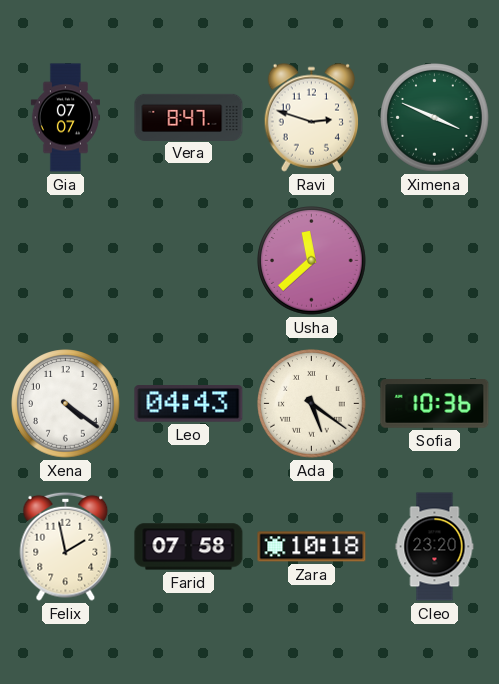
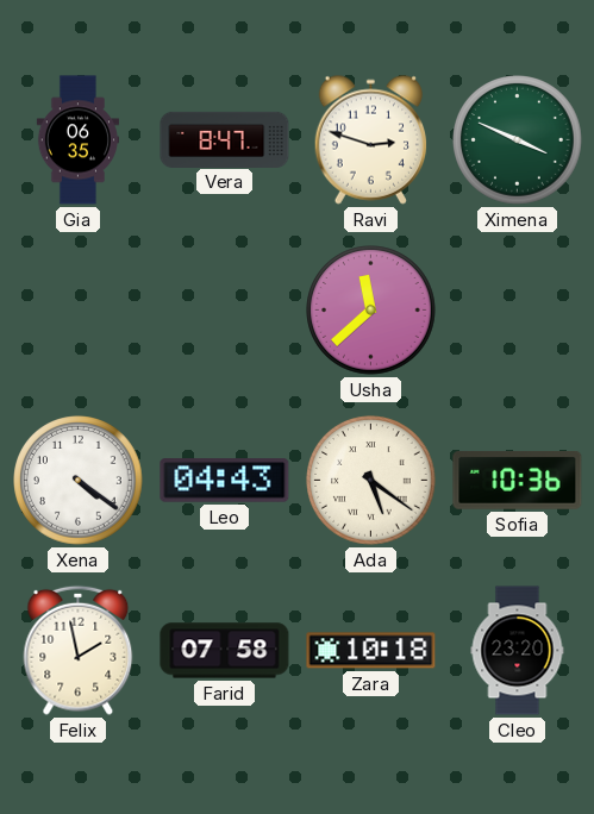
Gia: 07:07 -> 06:35 (77, 140)
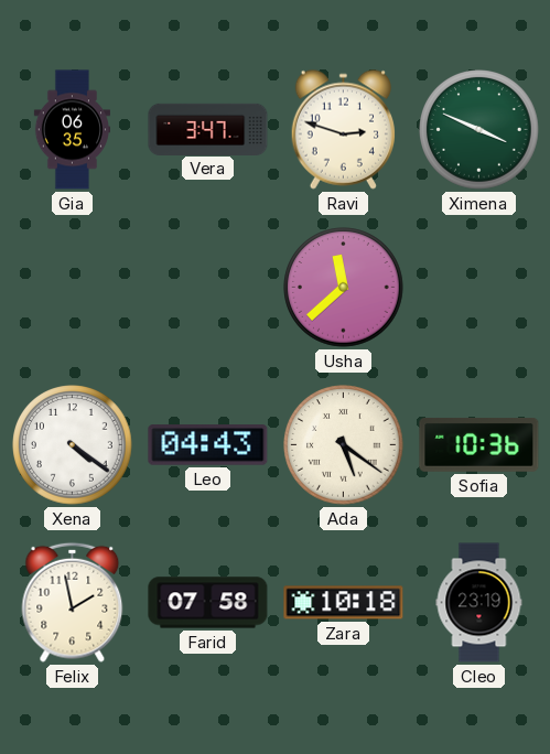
Vera: 8:47 -> 3:47 (208, 129)
Cleo: 23:20 -> 23:19 (479, 603)
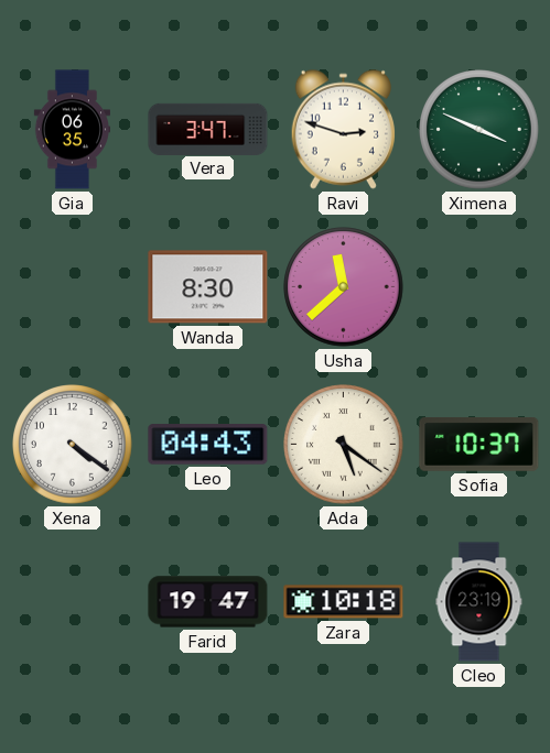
Wanda: none -> 8:30 (208, 287)
Sofia: 10:36 -> 10:37 (479, 445)
Felix: 1:58 -> none (73, 602)
Farid: 07:58 -> 19:47 (208, 602)
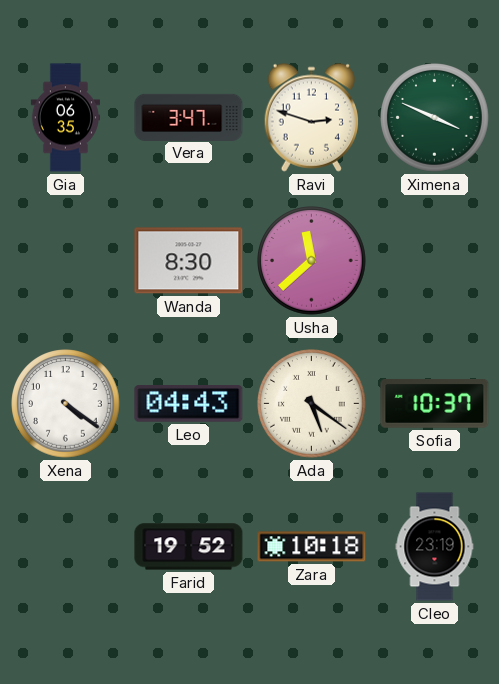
Farid: 19:47 -> 19:52 (189, 547)
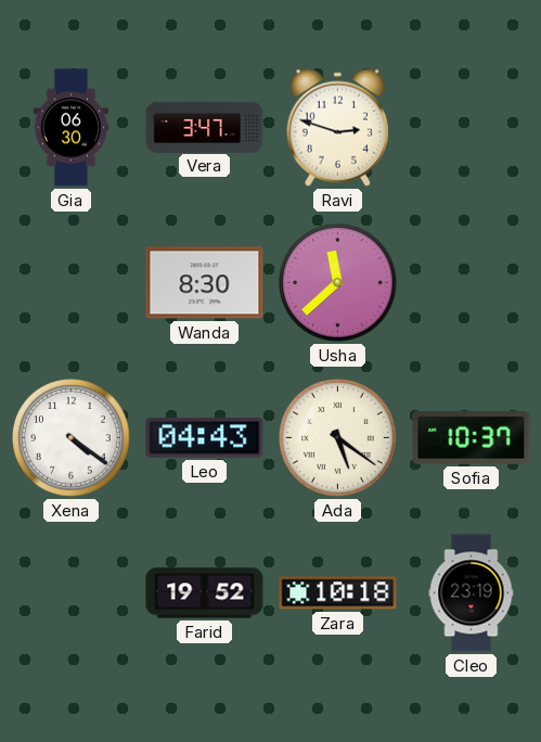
Gia: 06:35 -> 06:30 (70, 128)
Ximena: 3:49 -> none (435, 118)
